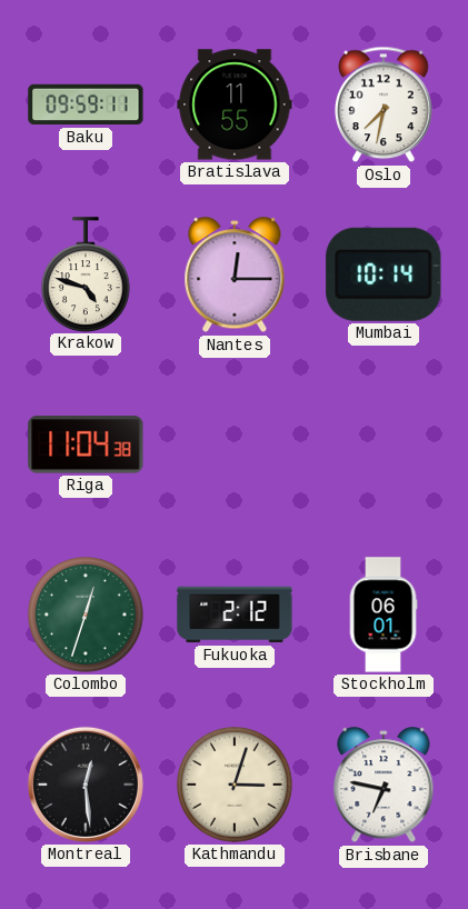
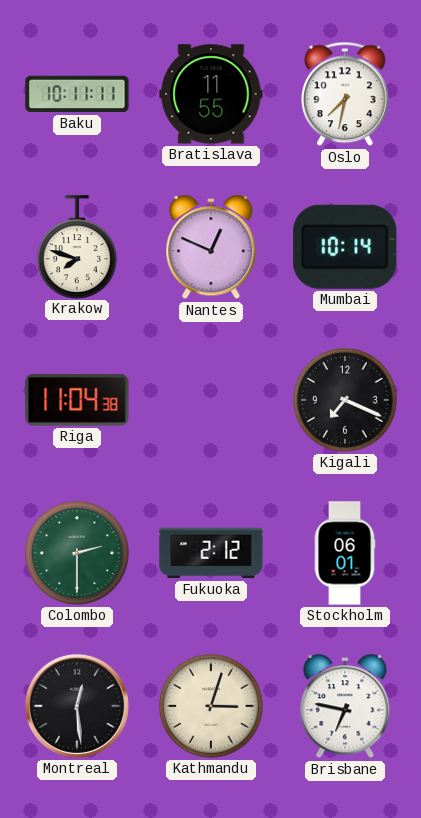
Baku: 09:59 -> 10:11 (77, 94)
Krakow: 4:48 -> 7:48 (77, 247)
Nantes: 12:15 -> 12:49 (211, 248)
Kigali: none -> 7:19 (346, 401)
Colombo: 12:33 -> 2:30 (78, 554)
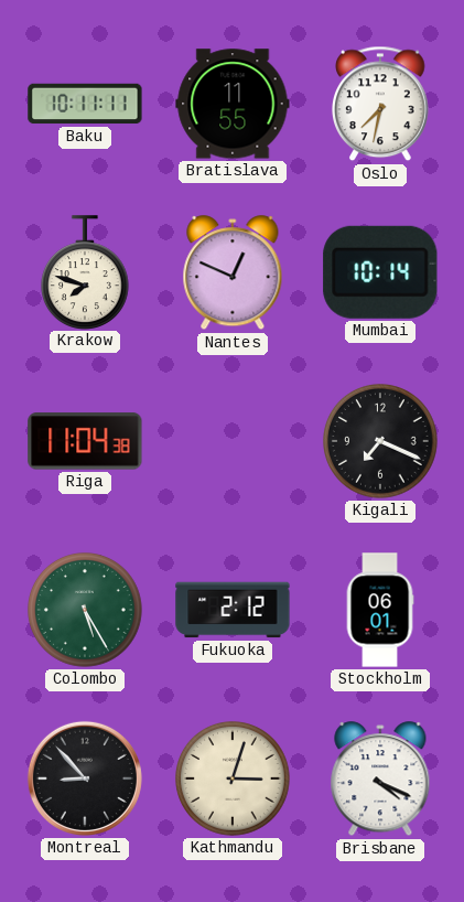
Colombo: 2:30 -> 5:25 (86, 611)
Montreal: 12:29 -> 8:53 (85, 778)
Brisbane: 6:47 -> 4:19 (380, 780)
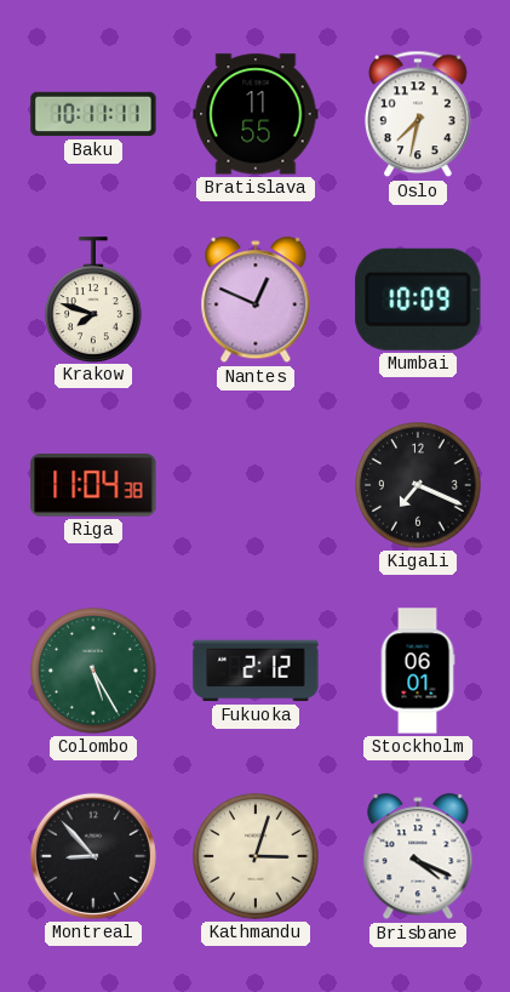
Mumbai: 10:14 -> 10:09 (418, 300)
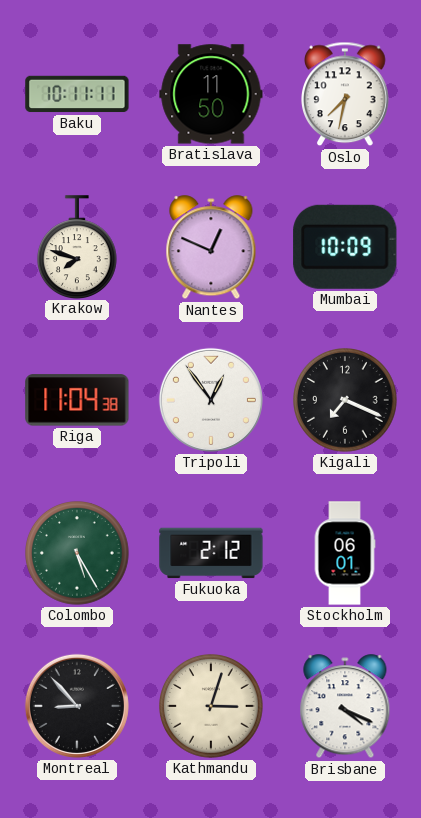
Bratislava: 11:55 -> 11:50 (211, 94)
Tripoli: none -> 12:54 (211, 400)
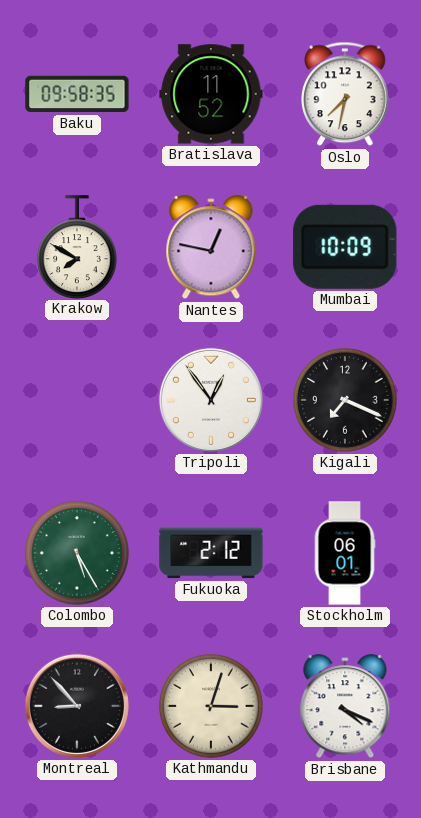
Baku: 10:11 -> 09:58 (77, 94)
Bratislava: 11:50 -> 11:52 (211, 94)
Krakow: 7:48 -> 7:50 (77, 247)
Nantes: 12:49 -> 12:47 (211, 248)
Riga: 11:04 -> none (77, 400)
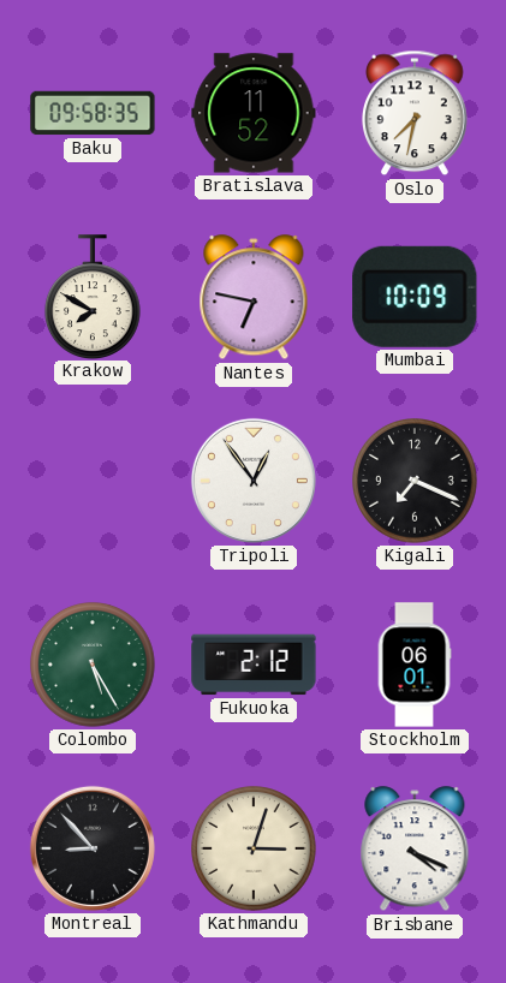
Nantes: 12:47 -> 6:47 (254, 298)
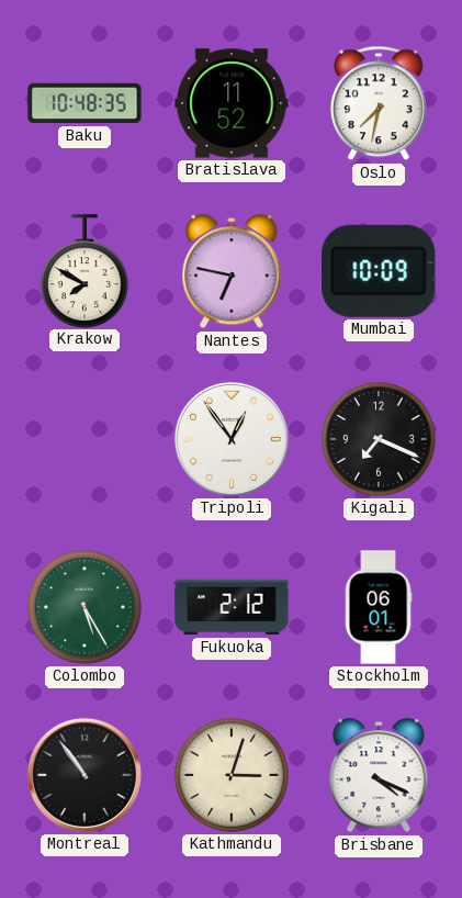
Baku: 09:58 -> 10:48 (84, 103)
Montreal: 8:53 -> 10:54 (84, 775)
